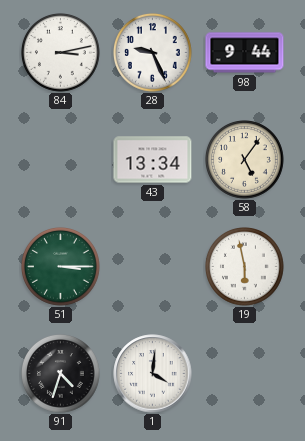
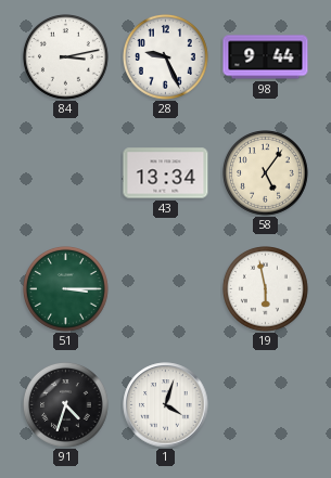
1: 4:01 -> 4:03 (166, 405)
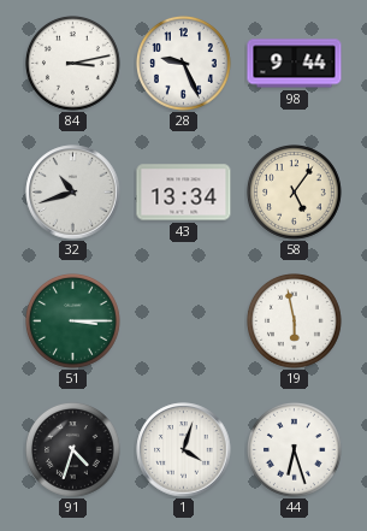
32: none -> 10:42 (73, 193)
44: none -> 6:27 (295, 450)
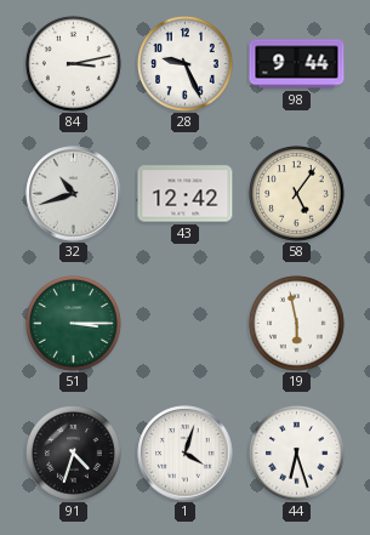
43: 13:34 -> 12:42 (186, 194)
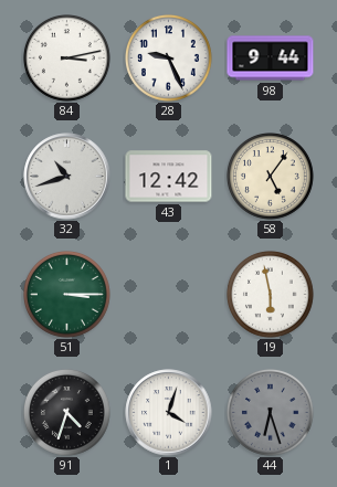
44 dial: white -> grey (271, 413)
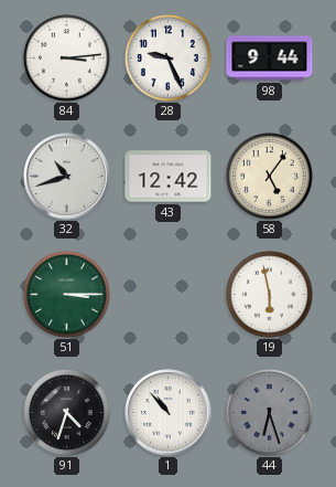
84: 3:13 -> 3:14 (67, 59)
1: 4:03 -> 10:53 (169, 413)
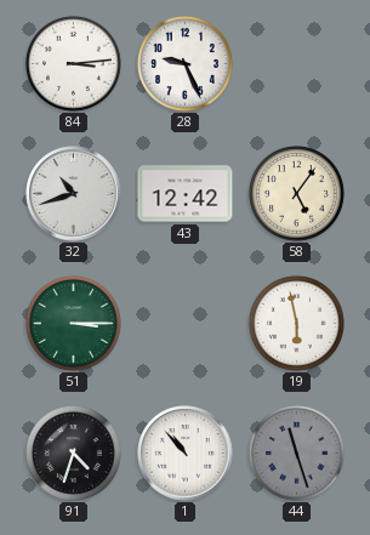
98: 9:44 -> none (270, 59)
44: 6:27 -> 11:27 (297, 454)
